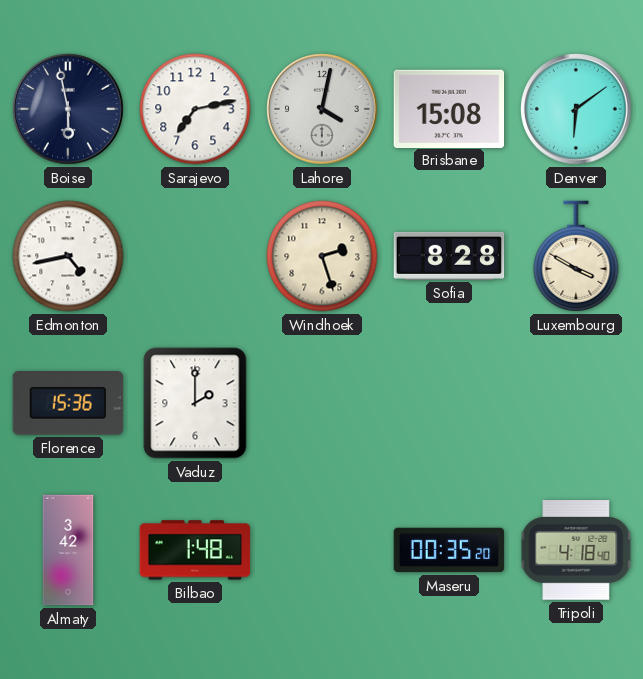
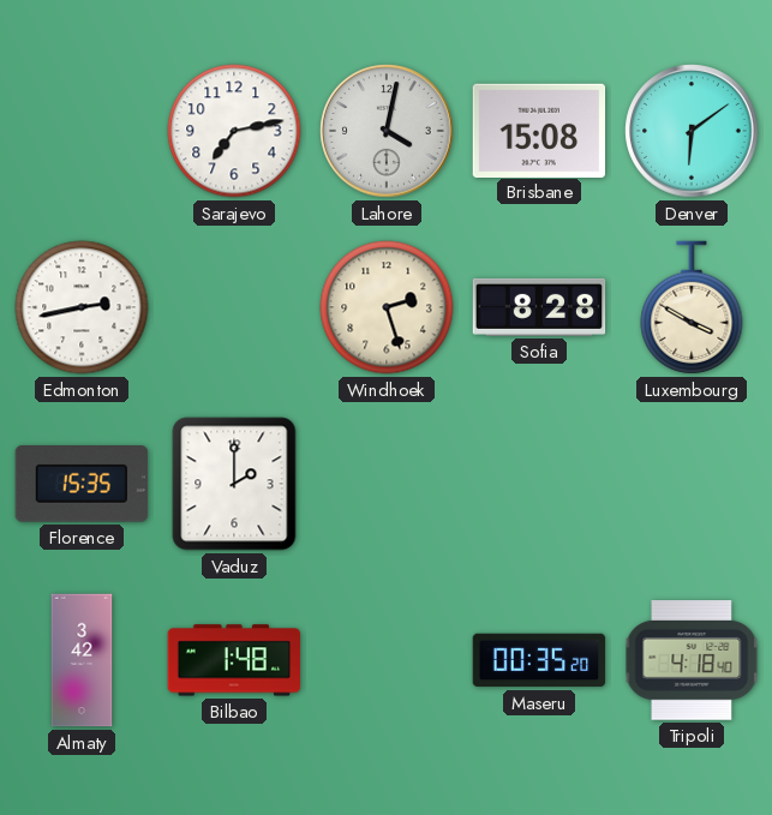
Boise: 5:58 -> none (68, 109)
Edmonton: 4:43 -> 2:43 (82, 307)
Florence: 15:36 -> 15:35 (82, 485)
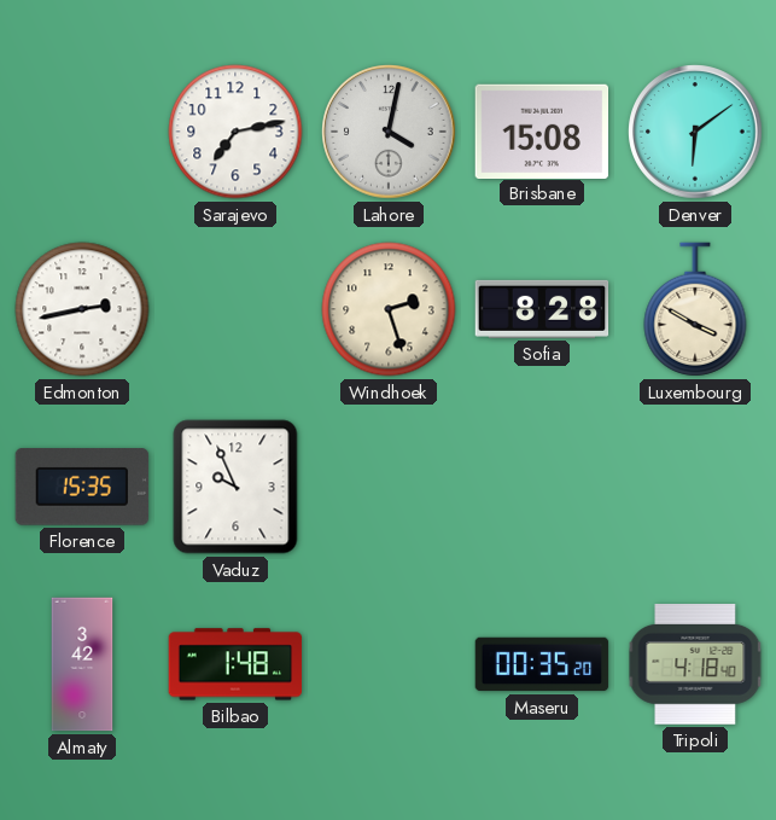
Vaduz: 2:00 -> 9:56 (235, 487)
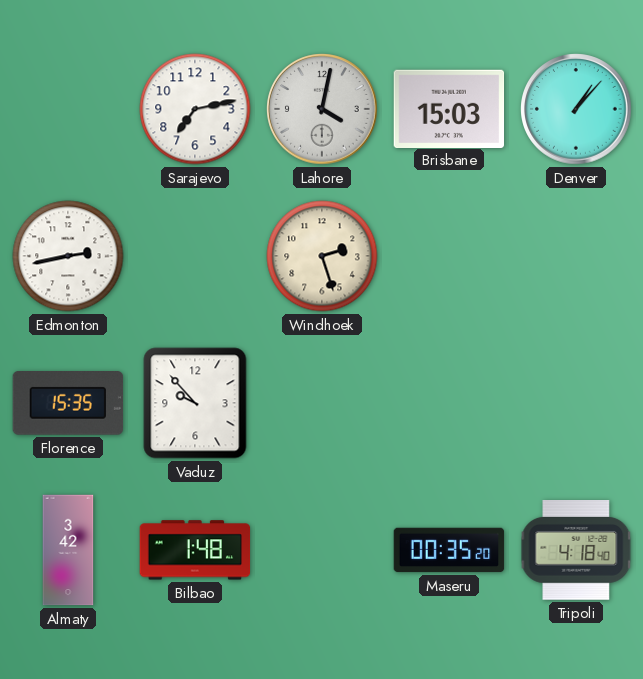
Brisbane: 15:08 -> 15:03 (449, 108)
Denver: 6:09 -> 1:07 (576, 109)
Sofia: 8:28 -> none (542, 309)
Luxembourg: 3:50 -> none (695, 309)
Vaduz: 9:56 -> 9:53 (195, 403)
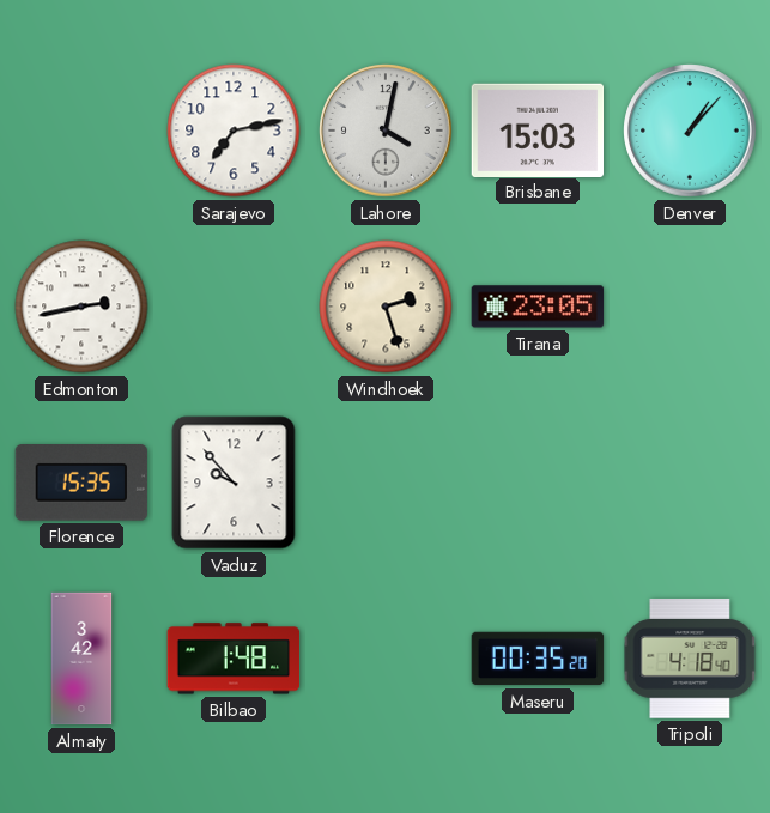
Tirana: none -> 23:05 (538, 307)
